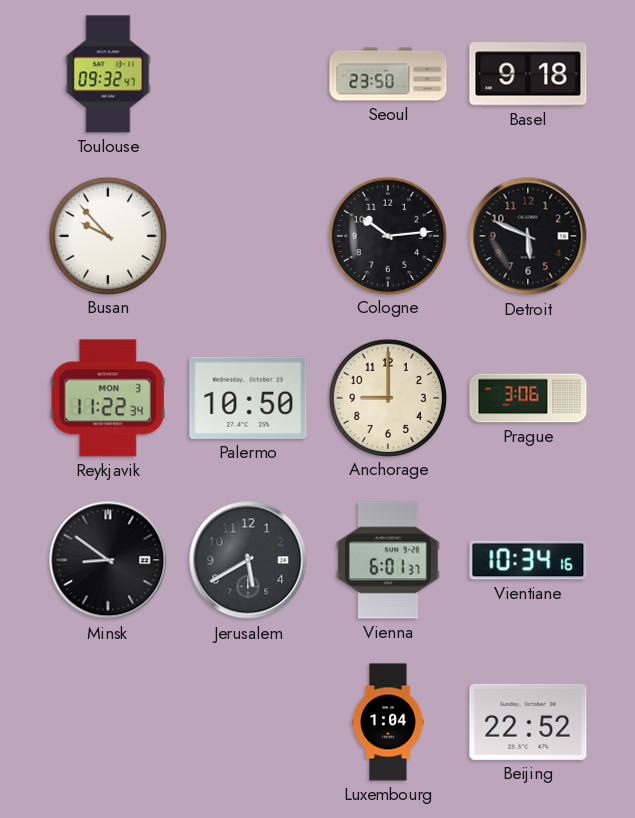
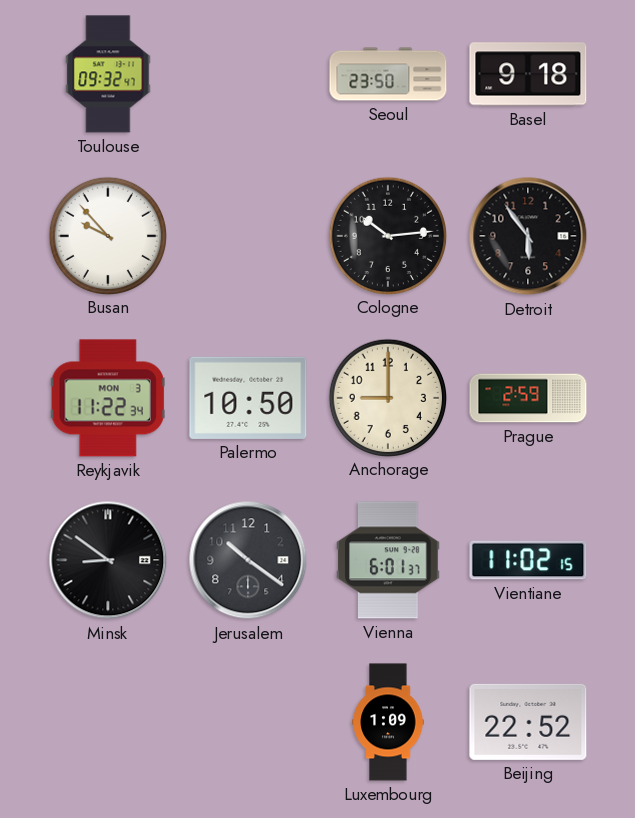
Detroit: 5:49 -> 5:54 (528, 236)
Prague: 3:06 -> 2:59 (528, 398)
Jerusalem: 5:40 -> 10:21 (248, 560)
Vientiane: 10:34 -> 11:02 (528, 560)
Luxembourg: 1:04 -> 1:09 (388, 722)
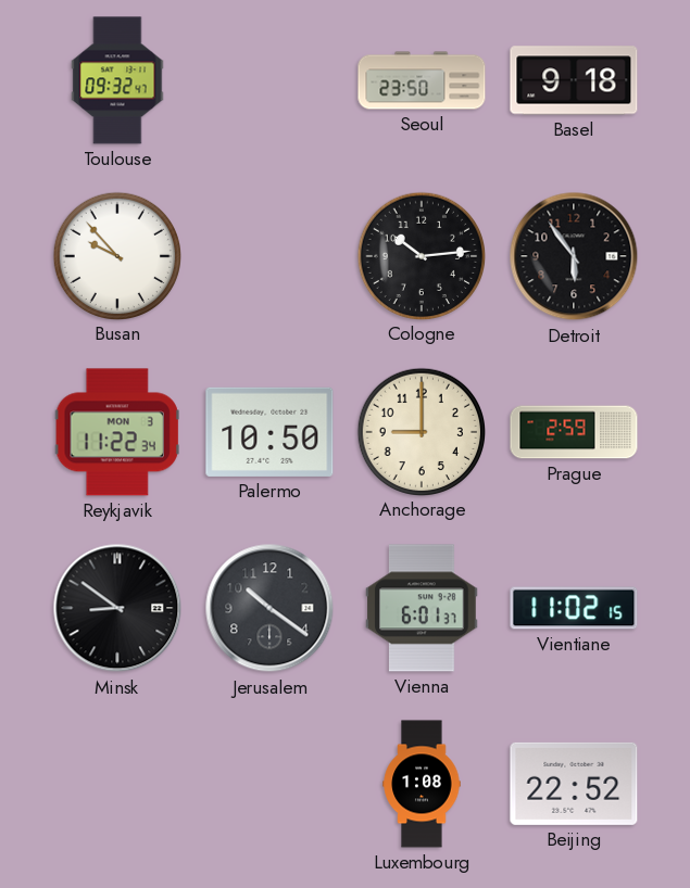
Luxembourg: 1:09 -> 1:08 (422, 784)
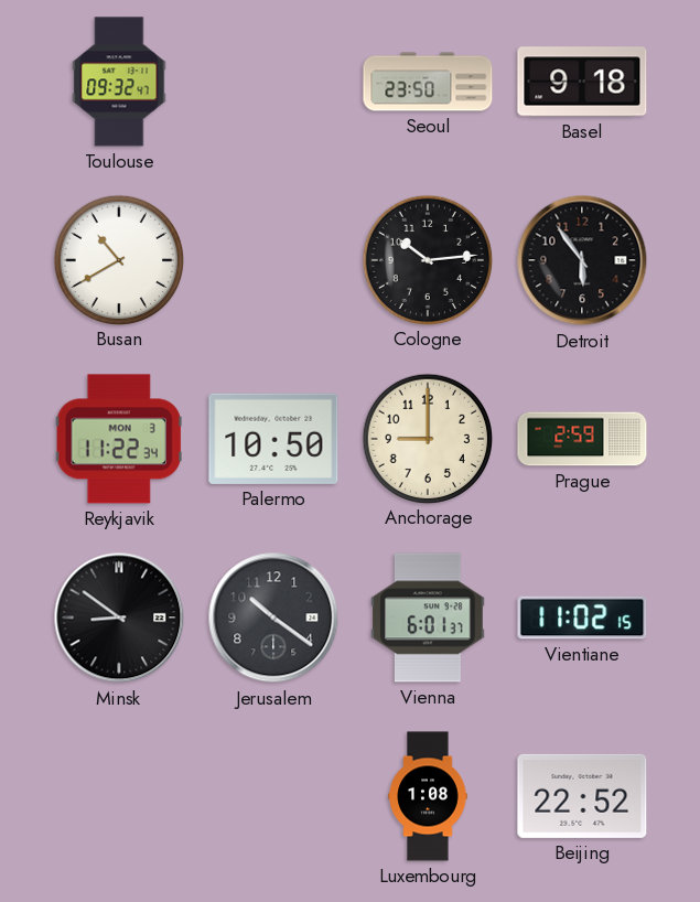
Busan: 9:53 -> 10:40 (118, 259)
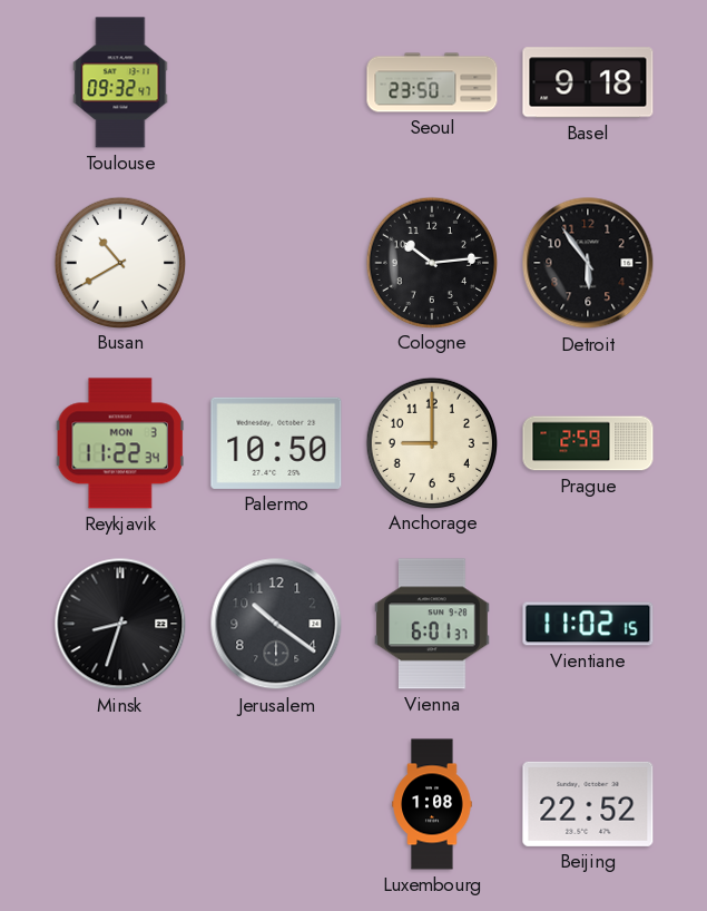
Minsk: 8:51 -> 8:33 (120, 624)
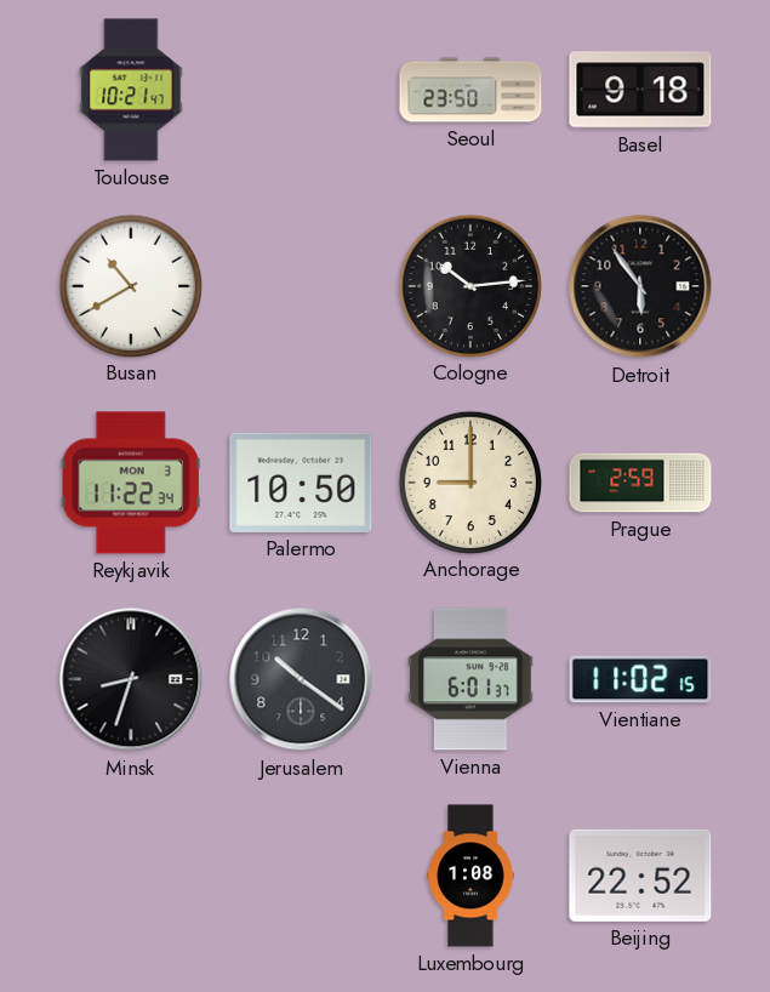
Toulouse: 09:32 -> 10:21 (131, 90)
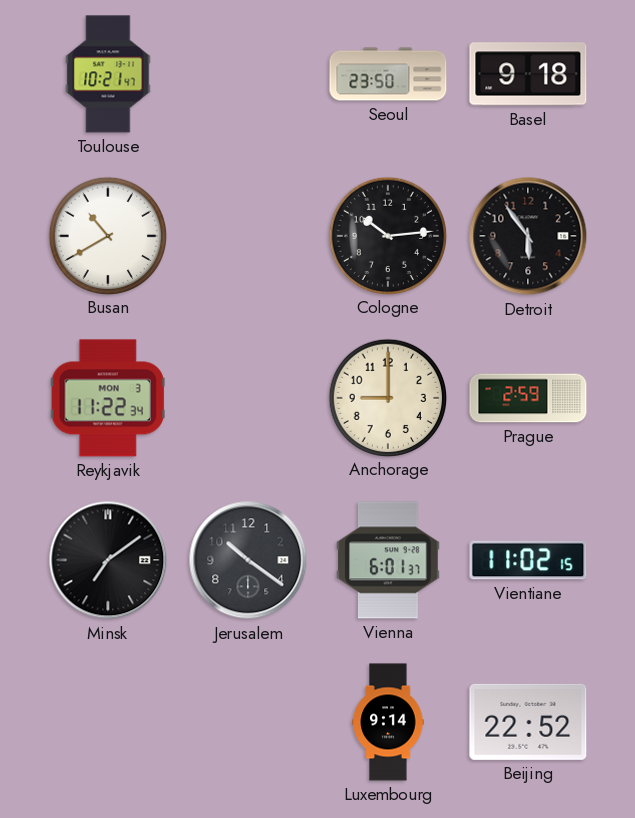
Palermo: 10:50 -> none (301, 483)
Minsk: 8:33 -> 7:09 (108, 560)
Luxembourg: 1:08 -> 9:14 (388, 722)
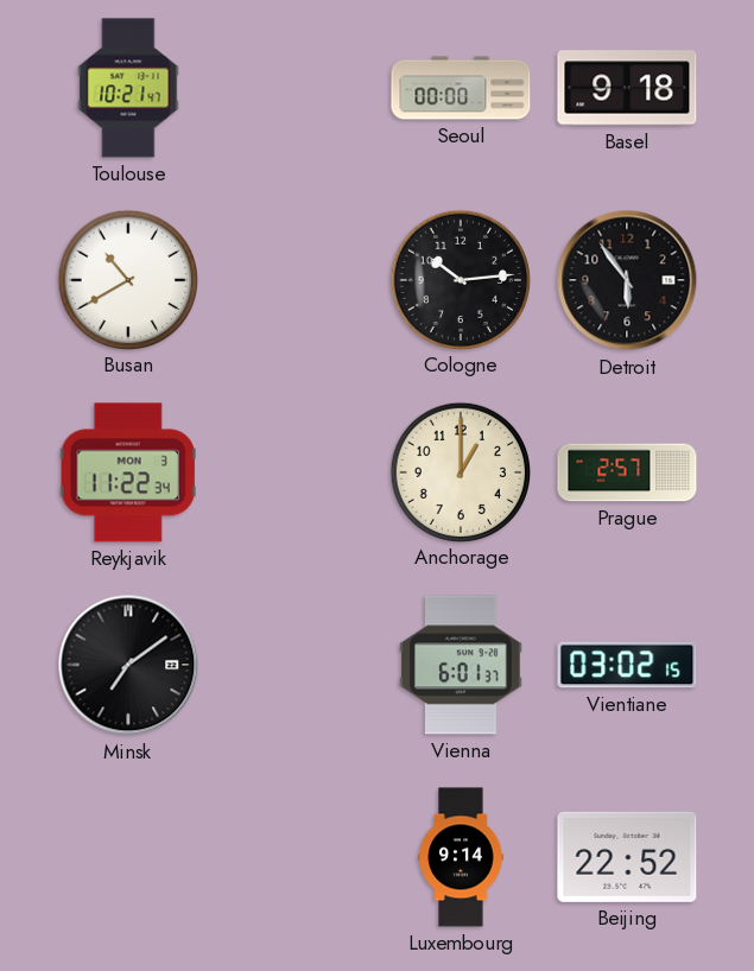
Seoul: 23:50 -> 00:00 (461, 88)
Anchorage: 9:00 -> 1:00 (460, 471)
Prague: 2:59 -> 2:57 (627, 472)
Jerusalem: 10:21 -> none (248, 560)
Vientiane: 11:02 -> 03:02 (627, 665)
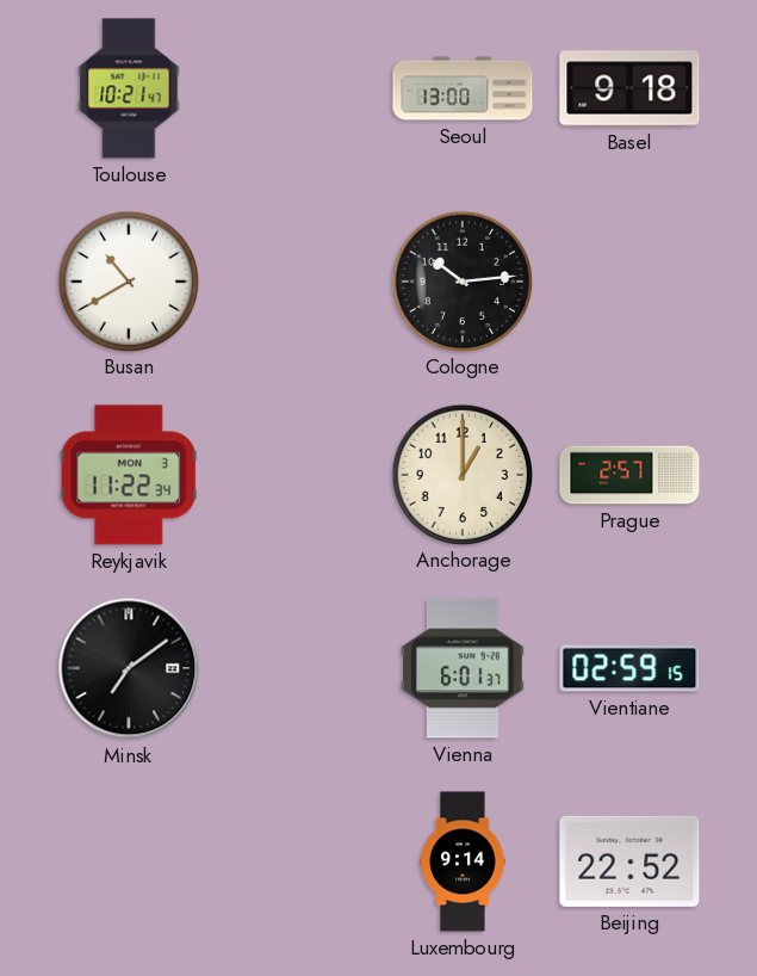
Seoul: 00:00 -> 13:00 (463, 88)
Detroit: 5:54 -> none (627, 280)
Vientiane: 03:02 -> 02:59 (629, 668)
